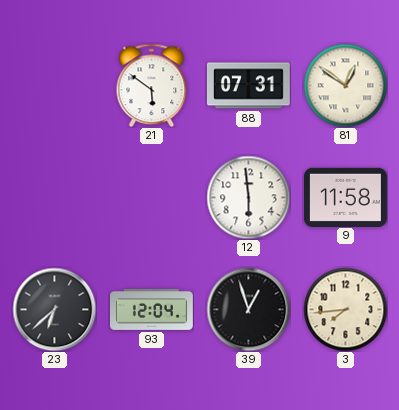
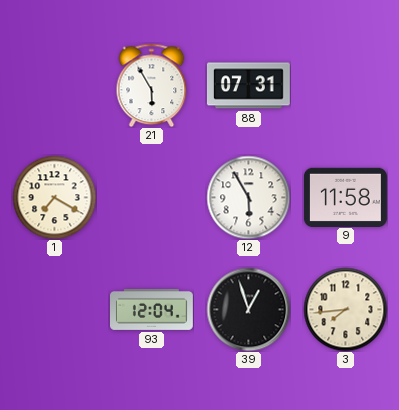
21: 5:51 -> 5:55 (152, 85)
81: 12:51 -> none (345, 85)
1: none -> 7:20 (54, 197)
12: 5:59 -> 5:55 (248, 197)
23: 6:38 -> none (54, 309)
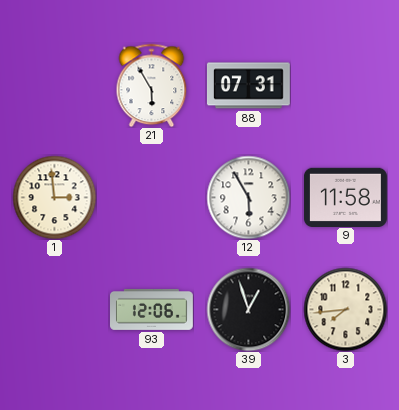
1: 7:20 -> 2:59 (54, 197)
93: 12:04 -> 12:06 (152, 309)
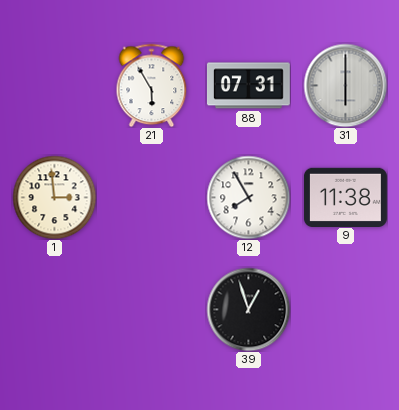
31: none -> 6:00 (345, 85)
12: 5:55 -> 7:55 (248, 197)
9: 11:58 -> 11:38 (345, 197)
93: 12:06 -> none (152, 309)
3: 7:44 -> none (345, 309)
